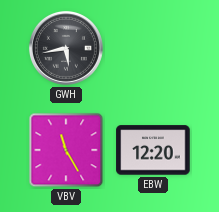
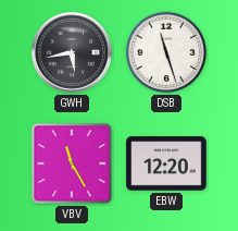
DSB: none -> 11:27 (166, 52)
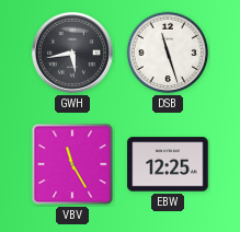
EBW: 12:20 -> 12:25 (168, 164)
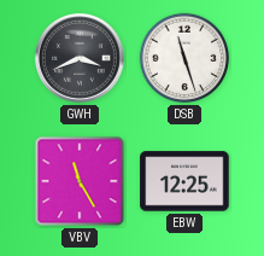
GWH: 5:43 -> 3:41 (80, 58)
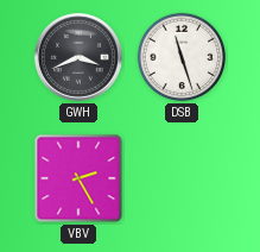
VBV: 11:25 -> 2:25 (78, 178)
EBW: 12:25 -> none (184, 181)
